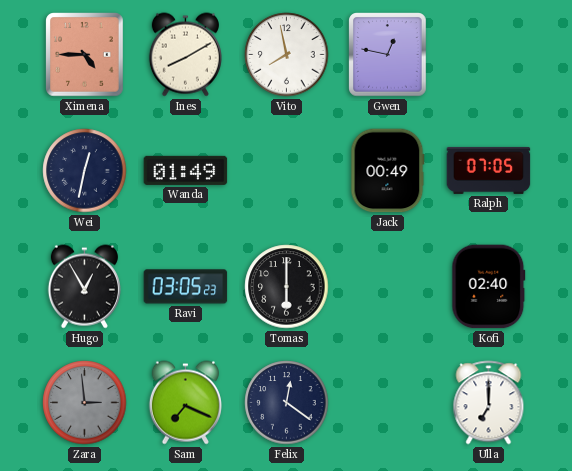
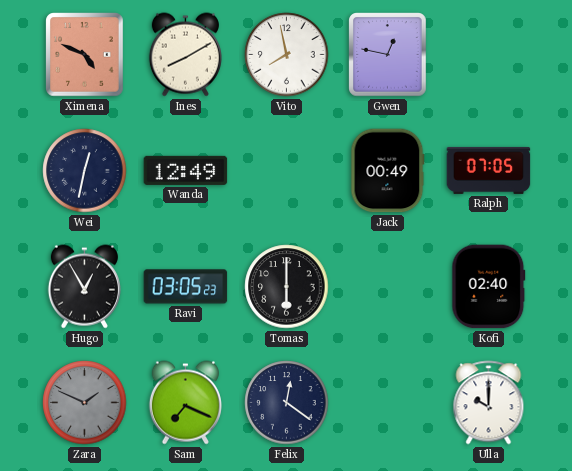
Ximena: 4:45 -> 4:49 (85, 55)
Wanda: 01:49 -> 12:49 (186, 170)
Zara: 2:59 -> 1:49 (85, 403)
Ulla: 7:00 -> 10:00 (489, 403)
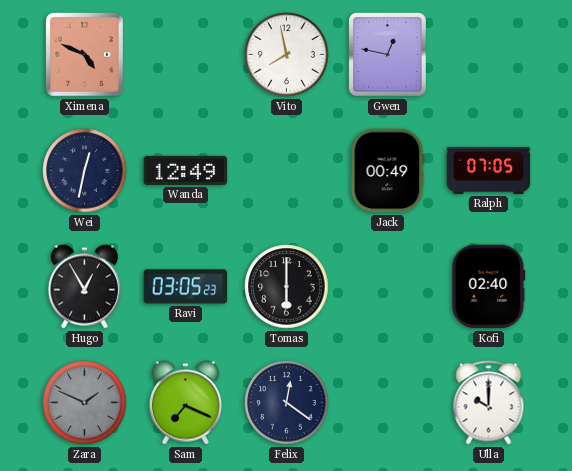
Ines: 8:10 -> none (185, 55)
